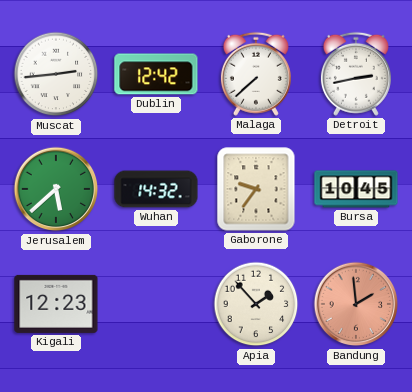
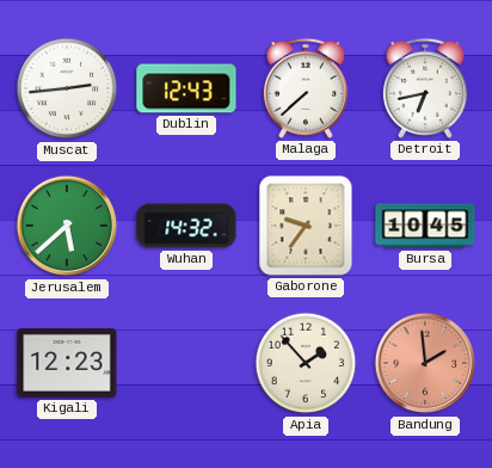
Dublin: 12:42 -> 12:43 (186, 88)
Detroit: 2:43 -> 6:43 (425, 88)
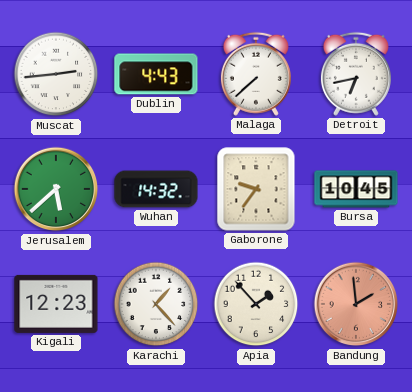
Dublin: 12:43 -> 4:43 (156, 74)
Karachi: none -> 1:23 (156, 304)
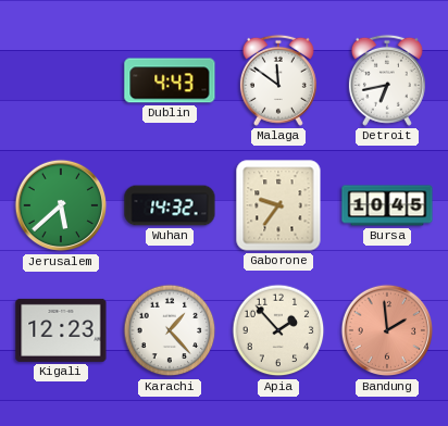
Muscat: 2:44 -> none (56, 74)
Malaga: 7:38 -> 11:51 (278, 80)
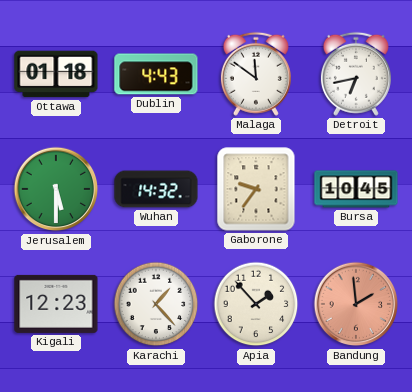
Ottawa: none -> 01:18 (56, 74)
Jerusalem: 5:38 -> 5:30 (56, 189)
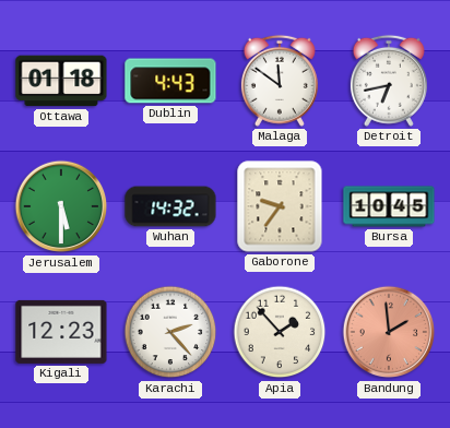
Karachi: 1:23 -> 2:23 (170, 332)
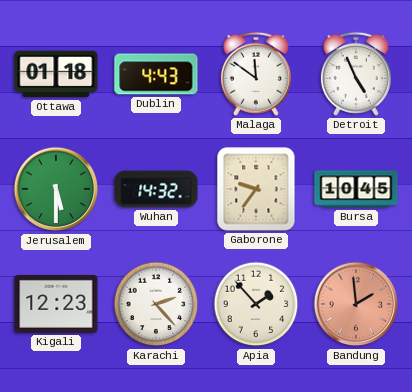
Detroit: 6:43 -> 4:56 (356, 74)
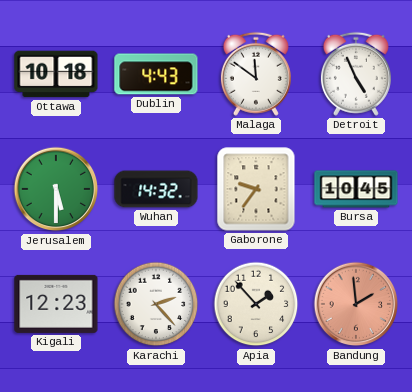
Ottawa: 01:18 -> 10:18 (56, 74)
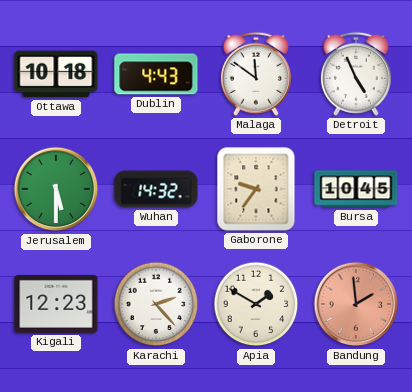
Apia: 1:53 -> 1:50 (256, 304)
